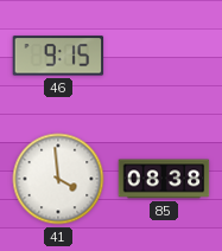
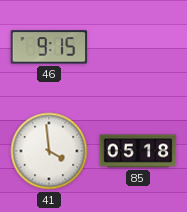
85: 08:38 -> 05:18 (138, 151)
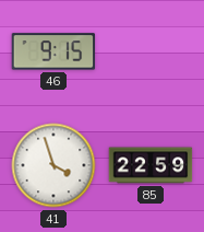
41: 3:59 -> 3:57 (53, 165)
85: 05:18 -> 22:59 (151, 165)
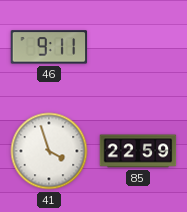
46: 9:15 -> 9:11 (49, 47)
